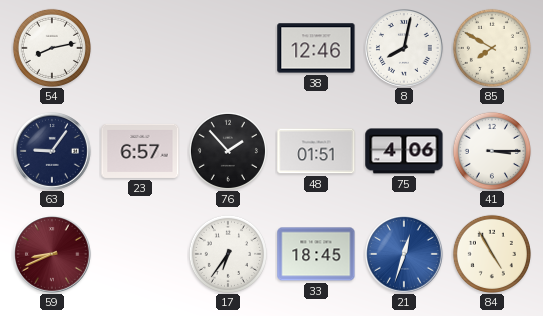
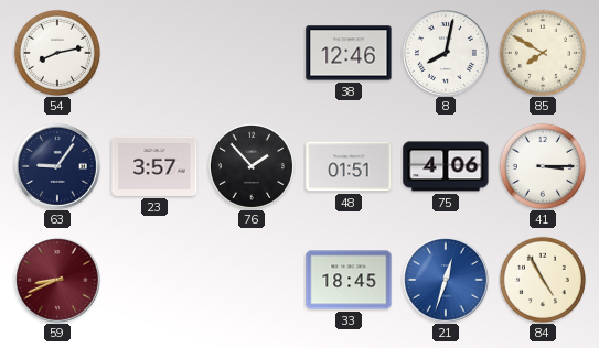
23: 6:57 -> 3:57 (154, 166)
17: 6:36 -> none (228, 254)
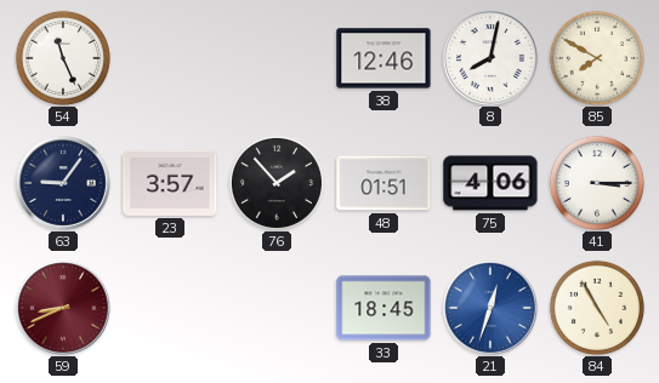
54: 8:13 -> 11:26 (63, 58)
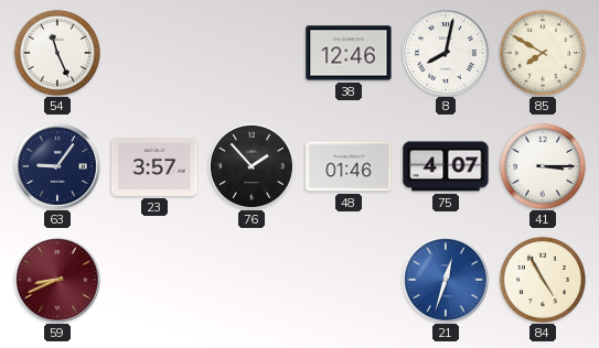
48: 01:51 -> 01:46 (349, 166)
75: 4:06 -> 4:07 (446, 166)
33: 18:45 -> none (384, 308)
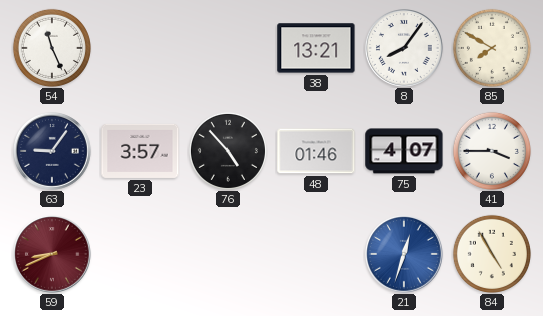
38: 12:46 -> 13:21 (316, 48)
8: 8:02 -> 8:06 (405, 49)
76: 1:53 -> 4:53 (228, 151)
41: 3:15 -> 3:45 (492, 151)
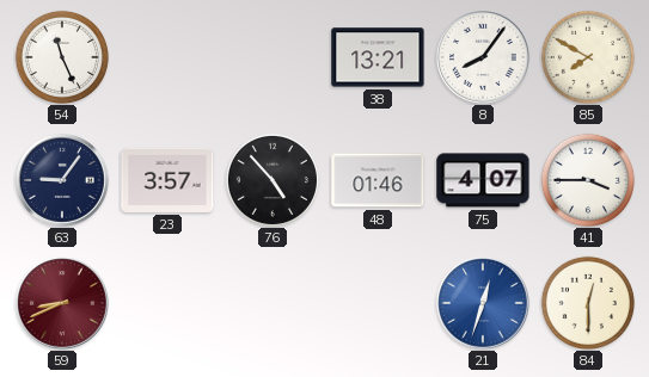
84: 4:55 -> 12:30 (588, 303)
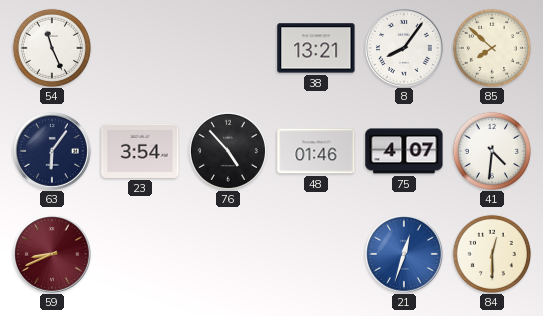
85: 7:50 -> 7:52 (492, 48)
63: 9:06 -> 6:06 (53, 152)
23: 3:57 -> 3:54 (140, 151)
41: 3:45 -> 4:31 (492, 151)
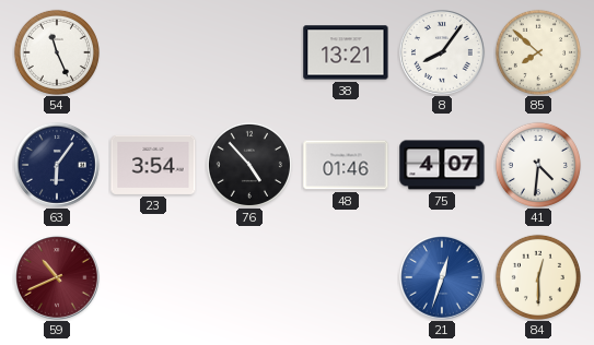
59: 8:41 -> 10:41 (58, 278)
